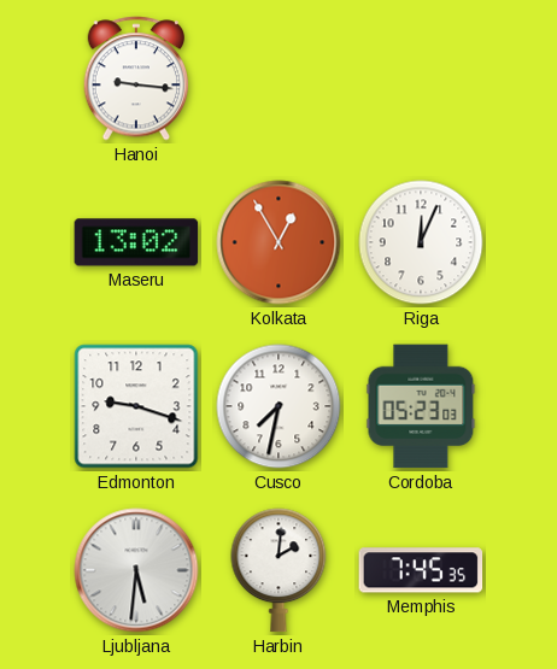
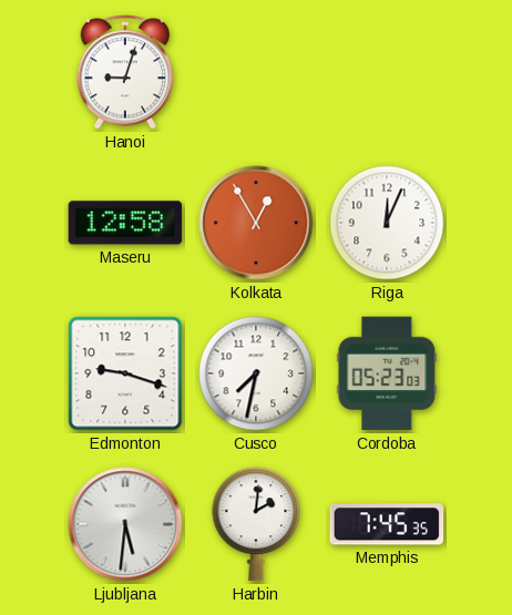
Hanoi: 9:16 -> 9:03 (125, 72)
Maseru: 13:02 -> 12:58 (125, 223)
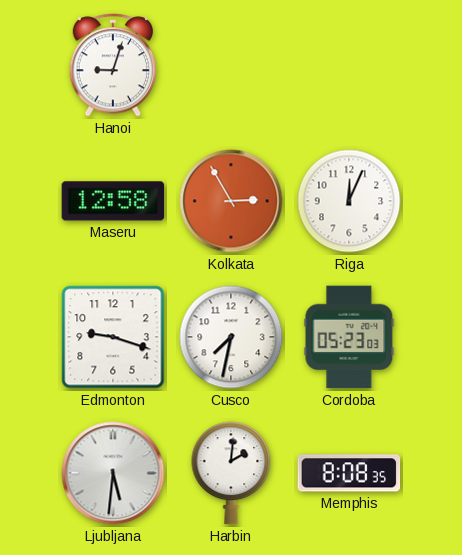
Kolkata: 12:55 -> 2:55 (231, 201)
Memphis: 7:45 -> 8:08 (349, 473)
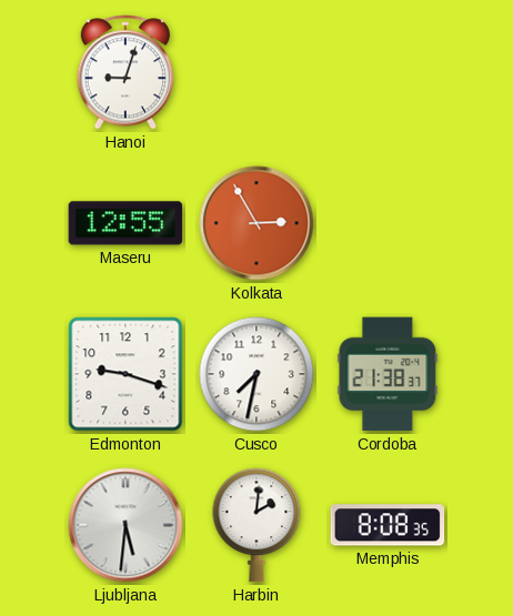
Maseru: 12:58 -> 12:55 (125, 223)
Riga: 12:04 -> none (349, 201)
Cordoba: 05:23 -> 21:38 (388, 374)
